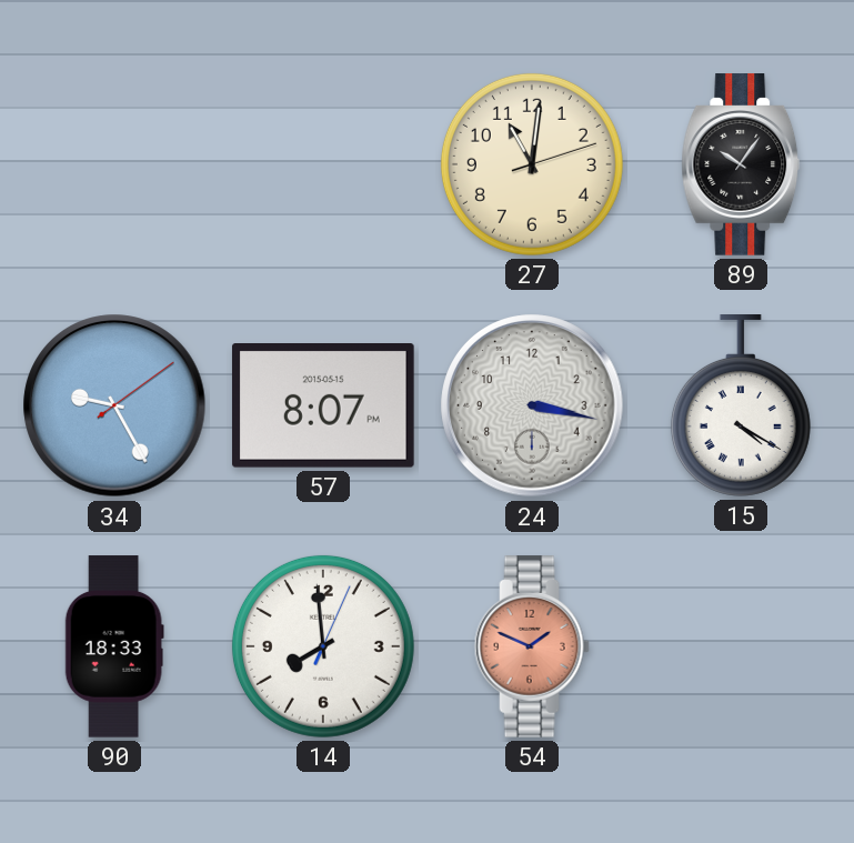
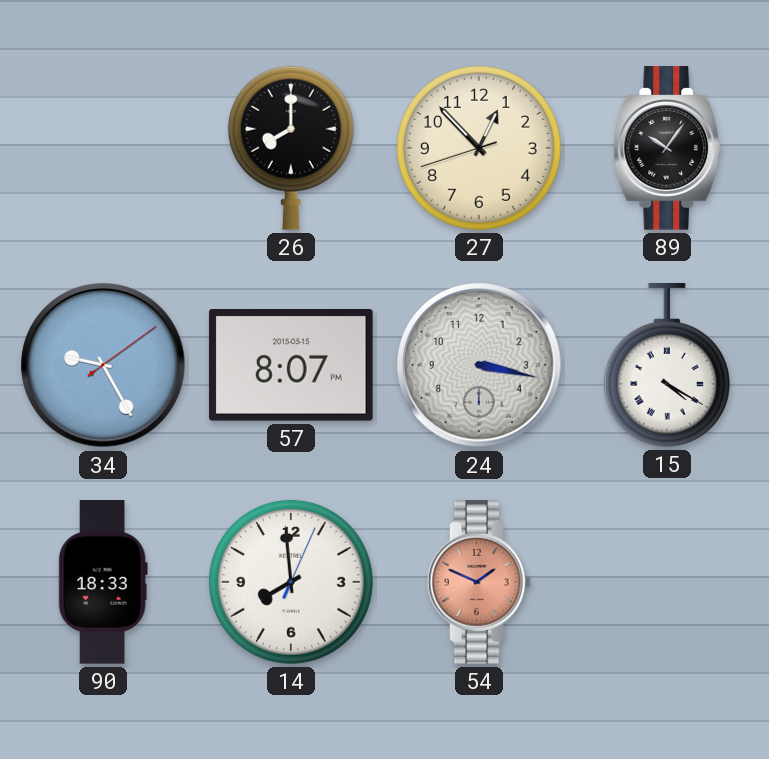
26: none -> 8:00 (291, 148)
27: 11:01 -> 12:52 (479, 148)
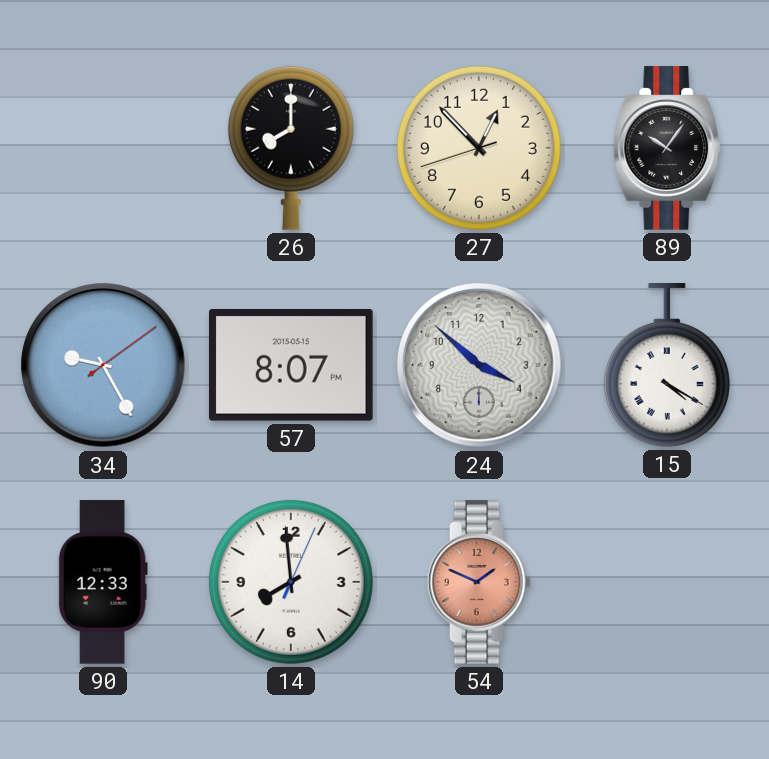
24: 3:17 -> 3:52 (479, 365)
90: 18:33 -> 12:33 (103, 582)
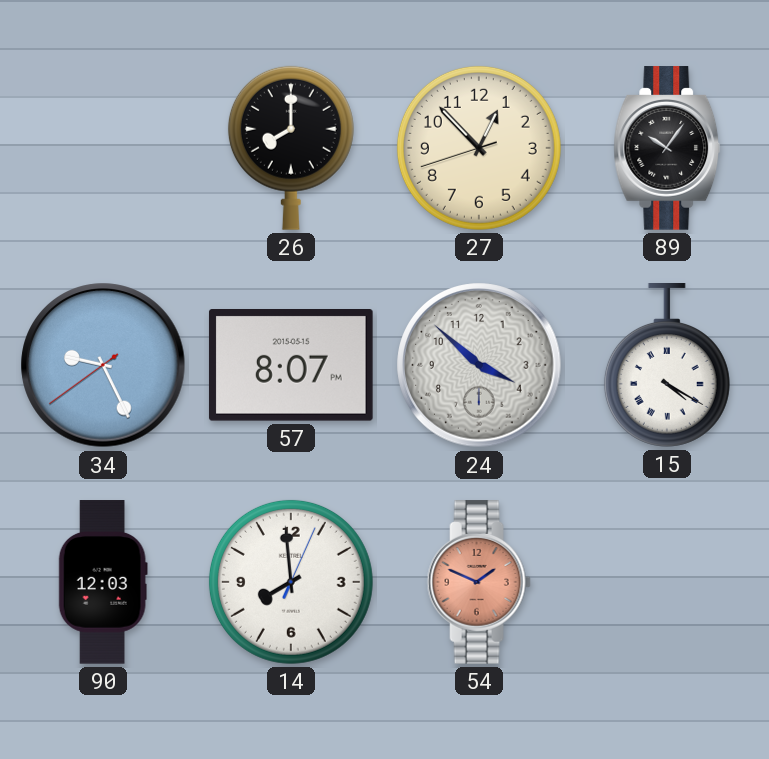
34: 9:25:09 -> 9:25:39 (103, 365)
90: 12:33 -> 12:03 (103, 582)
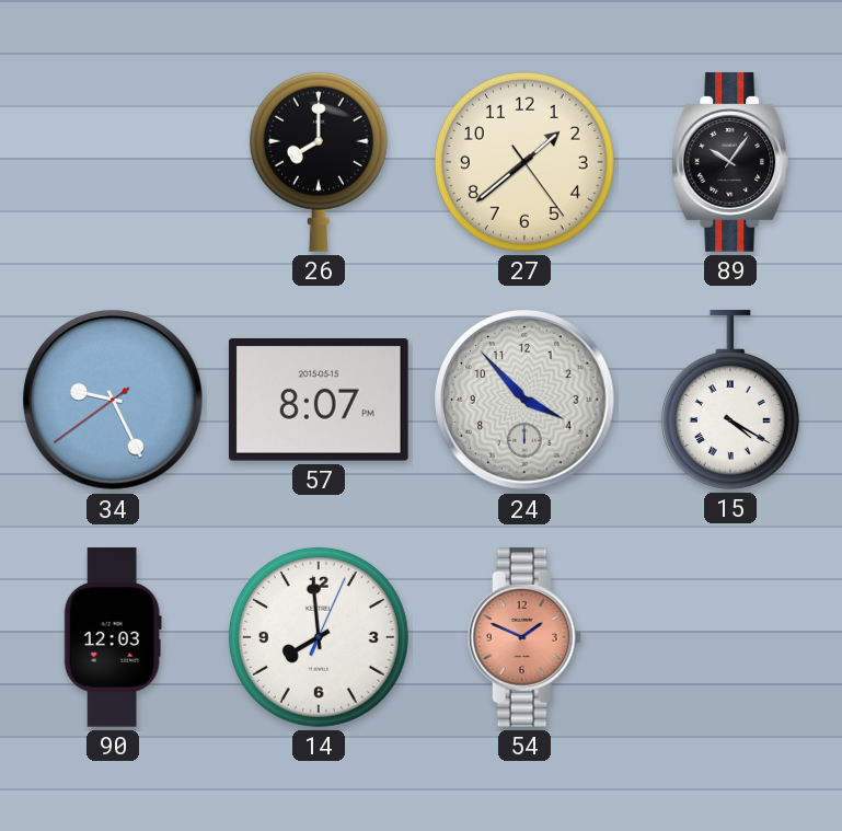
27: 12:52 -> 1:38 (524, 162)
24: 3:52 -> 3:53 (524, 400)
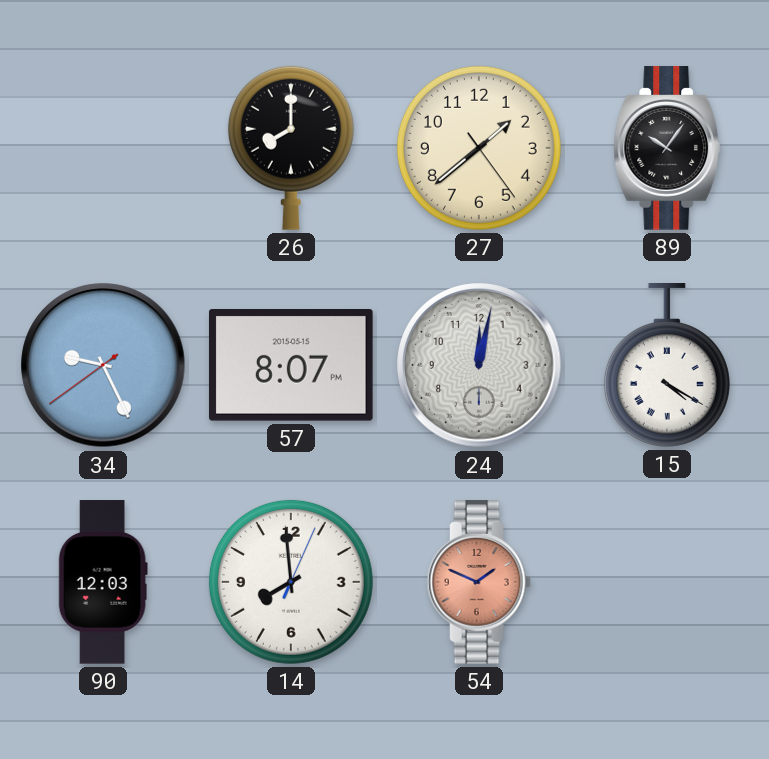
24: 3:53 -> 12:02 (479, 365)
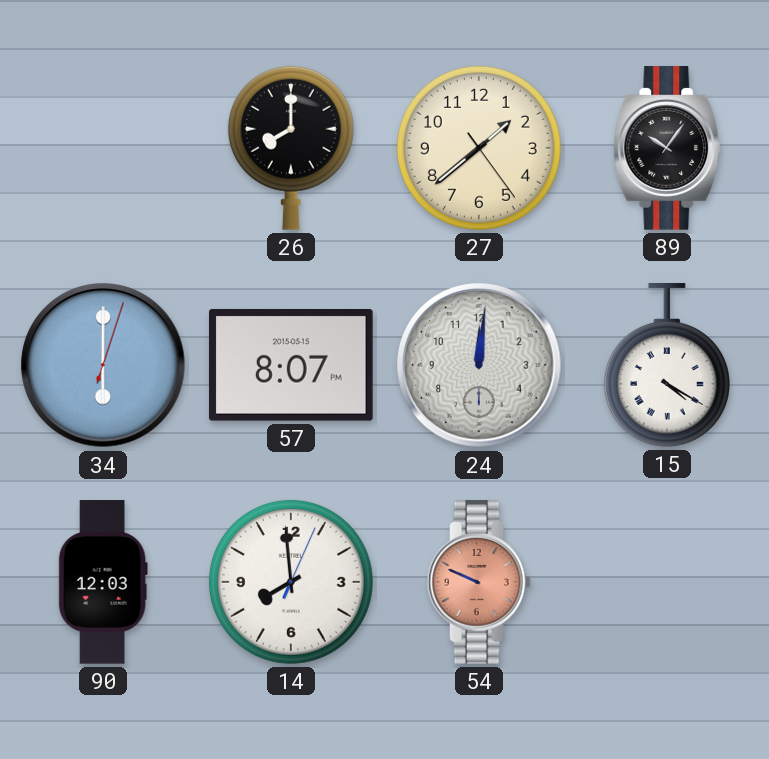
34: 9:25 -> 6:00 (103, 365)
24: 12:02 -> 12:01 (479, 365)
54: 1:49 -> 9:49 (479, 582)
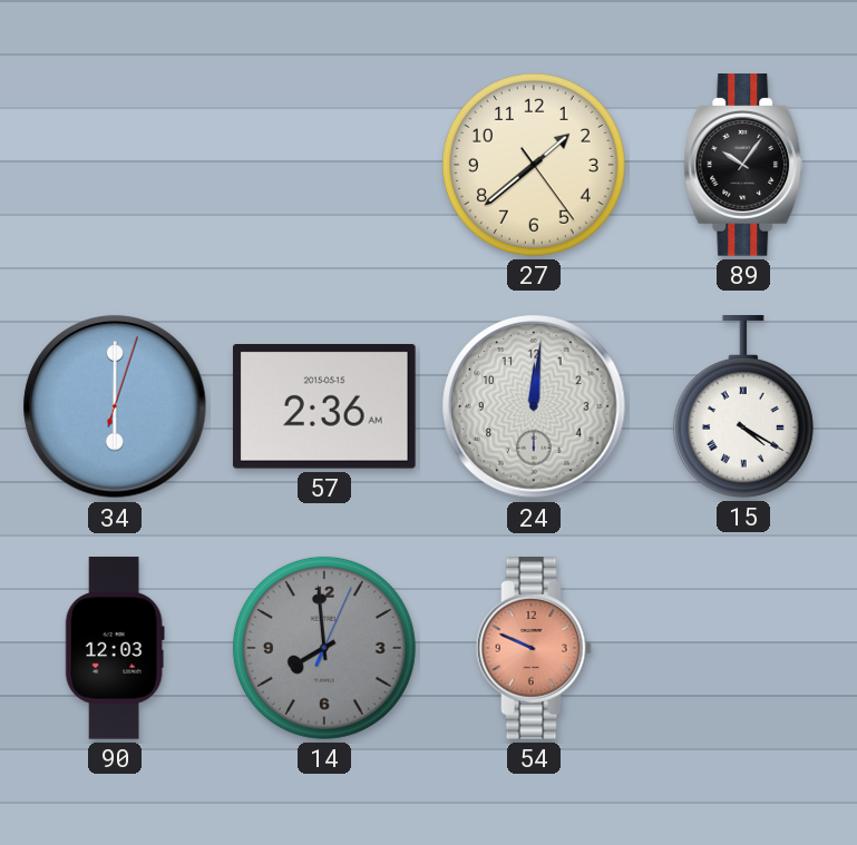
26: 8:00 -> none (291, 148)
57: 8:07 -> 2:36 (324, 407)
14 dial: white -> grey (324, 648)
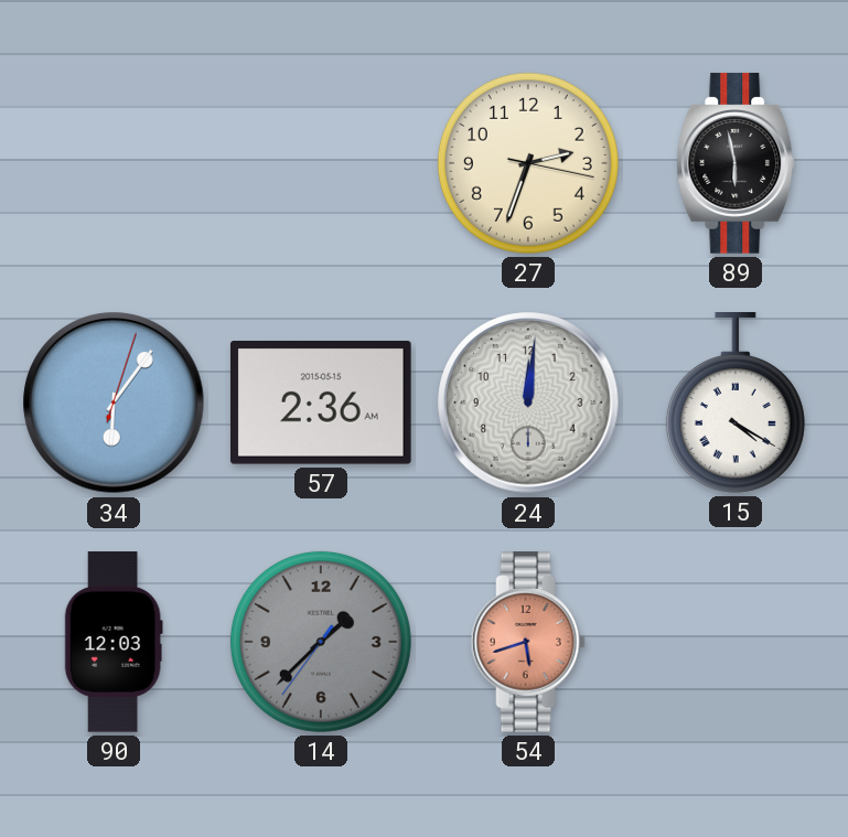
27: 1:38 -> 2:33 (528, 163)
89: 10:06 -> 5:58 (736, 163)
34: 6:00 -> 6:06 (114, 403)
14: 7:59 -> 1:37 (321, 642)
54: 9:49 -> 5:42 (528, 642)
